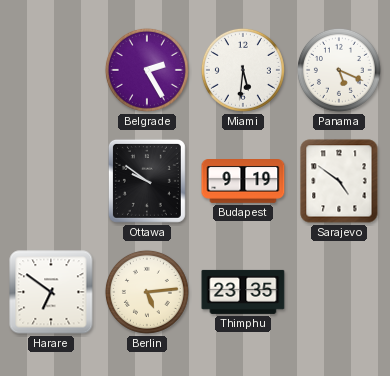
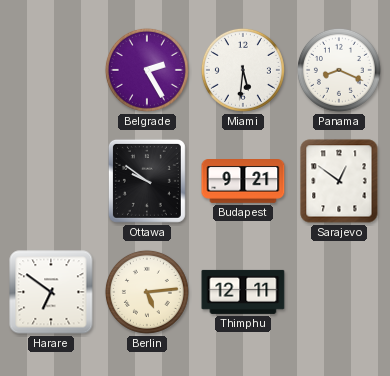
Panama: 5:19 -> 8:19 (339, 70)
Budapest: 9:19 -> 9:21 (243, 182)
Sarajevo: 4:51 -> 12:51 (339, 181)
Thimphu: 23:35 -> 12:11 (243, 292)
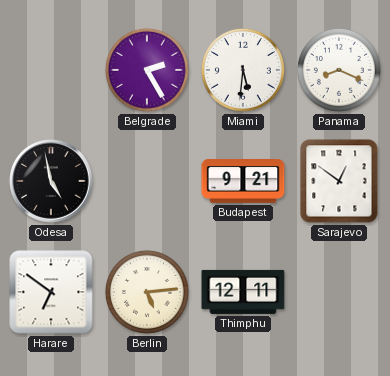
Odesa: none -> 4:58 (52, 182)
Ottawa: 9:51 -> none (147, 181)
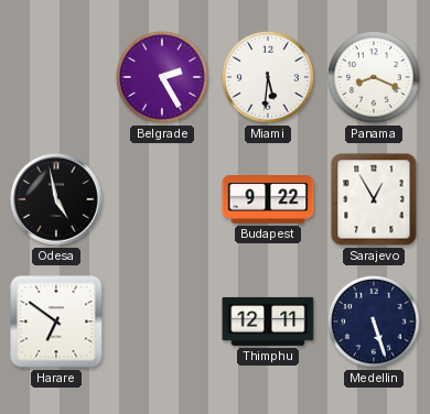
Budapest: 9:21 -> 9:22 (268, 200)
Sarajevo: 12:51 -> 12:55 (374, 199)
Berlin: 5:14 -> none (147, 292)
Medellin: none -> 5:27 (374, 322)
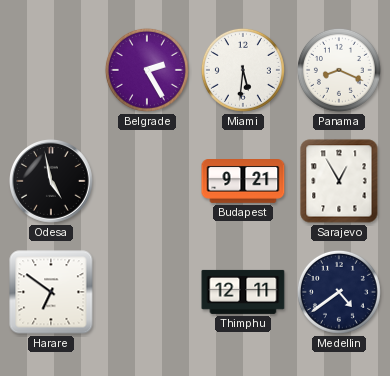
Budapest: 9:22 -> 9:21 (243, 182)
Medellin: 5:27 -> 4:39 (339, 292)
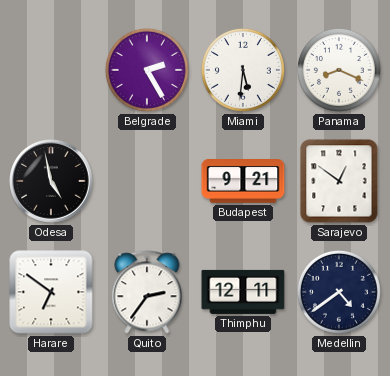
Sarajevo: 12:55 -> 12:51 (339, 181)
Quito: none -> 2:36 (147, 292)
